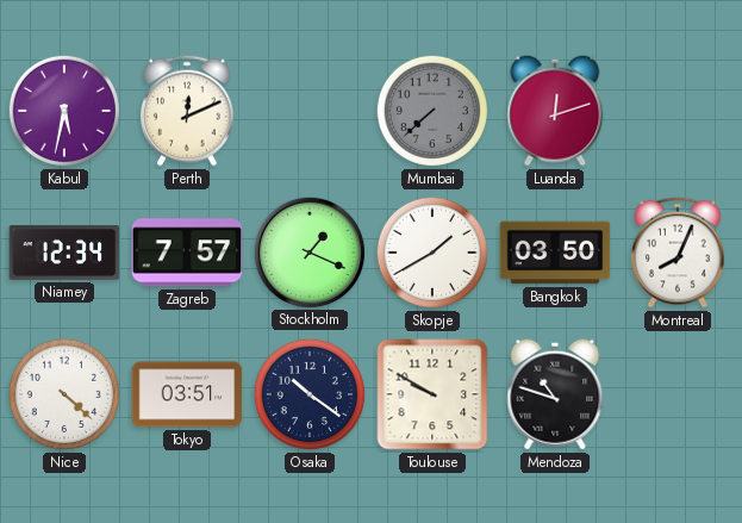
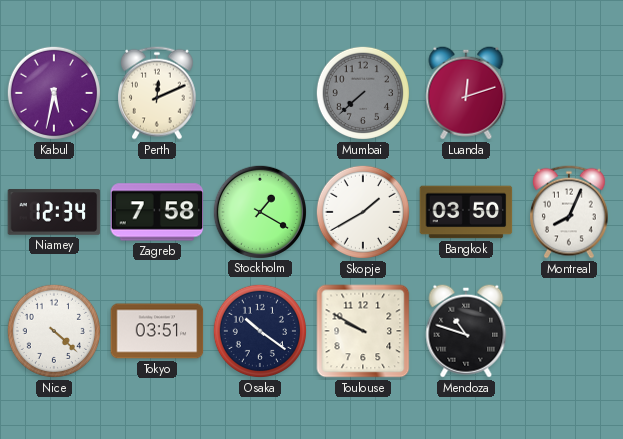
Zagreb: 7:57 -> 7:58 (157, 212)
Stockholm: 1:19 -> 1:20 (259, 211)
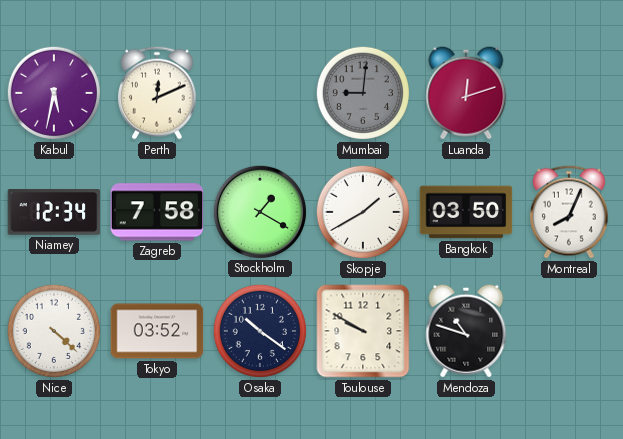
Mumbai: 7:38 -> 9:01 (363, 93)
Tokyo: 03:51 -> 03:52 (157, 331)
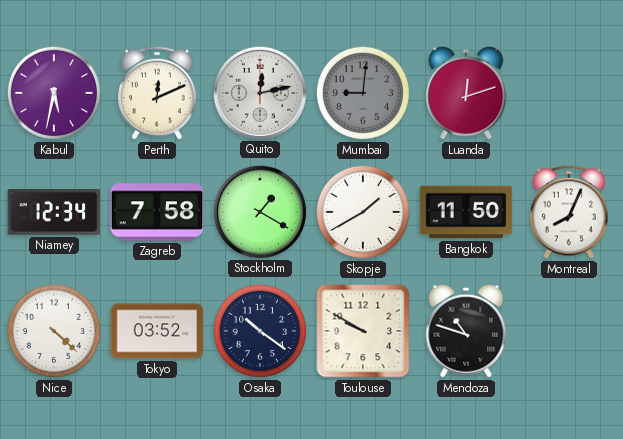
Quito: none -> 12:13 (259, 92)
Bangkok: 03:50 -> 11:50 (466, 212)
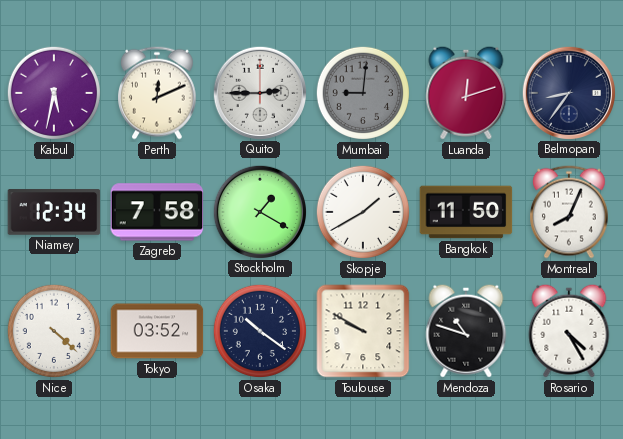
Quito: 12:13 -> 2:45 (259, 92)
Belmopan: none -> 8:36 (568, 92)
Rosario: none -> 4:25 (569, 331)
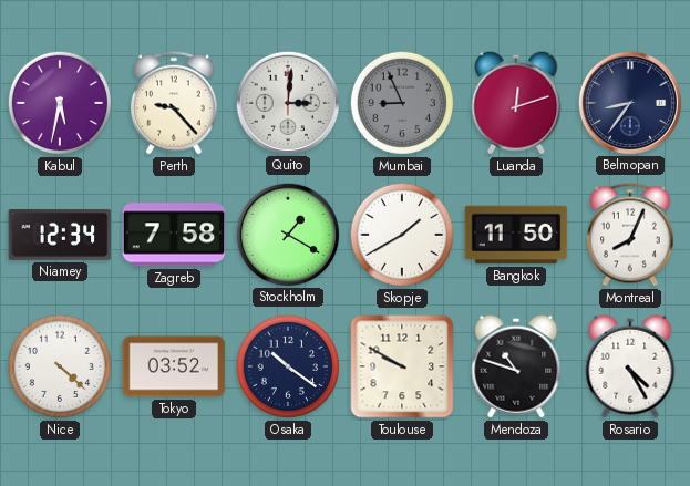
Perth: 12:11 -> 9:23 (175, 103)
Quito: 2:45 -> 3:01 (287, 102)
Mumbai: 9:01 -> 8:56 (402, 103)
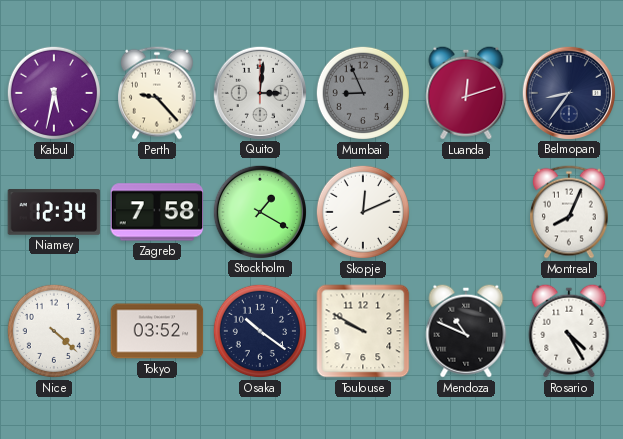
Skopje: 1:40 -> 12:11 (363, 212)
Bangkok: 11:50 -> none (516, 235)
Mendoza: 10:48 -> 10:49 (466, 331)
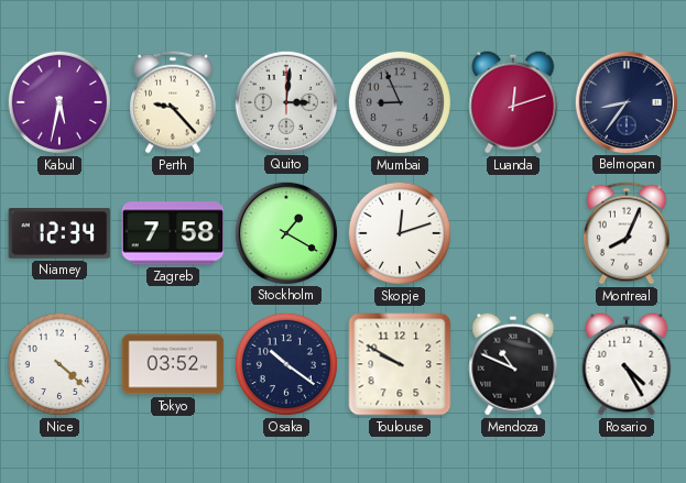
Skopje: 12:11 -> 12:12 (400, 233)
